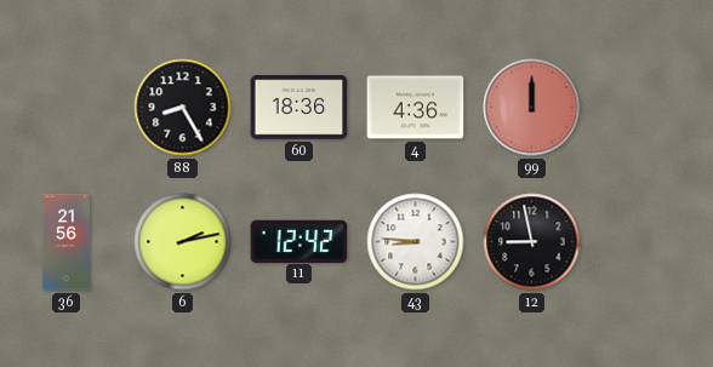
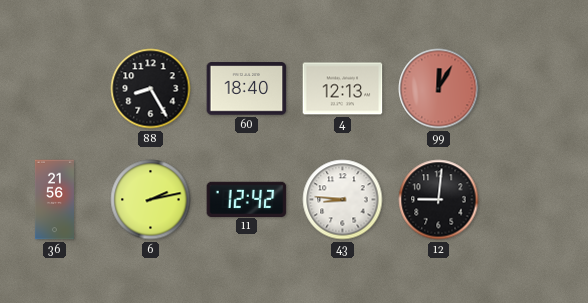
60: 18:36 -> 18:40 (247, 89)
4: 4:36 -> 12:13 (343, 89)
99: 12:00 -> 12:05 (439, 89)
12: 8:58 -> 9:01 (439, 200)
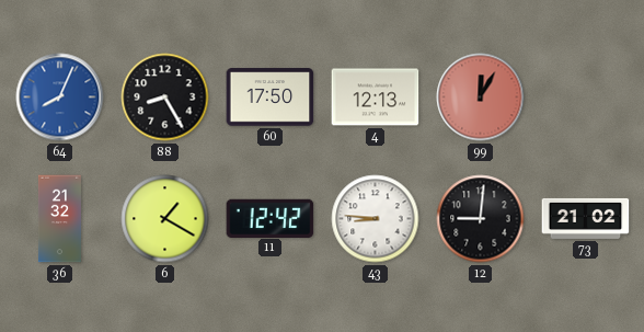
64: none -> 8:04 (60, 98)
60: 18:40 -> 17:50 (271, 98)
36: 21:56 -> 21:32 (59, 219)
6: 2:13 -> 1:20 (165, 219)
73: none -> 21:02 (586, 218)
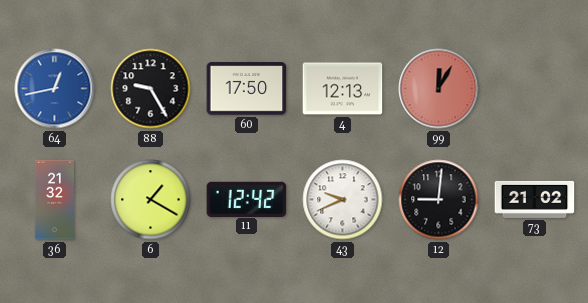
64: 8:04 -> 12:43 (55, 89)
88: 8:25 -> 9:25 (151, 89)
43: 8:46 -> 9:41 (343, 200)
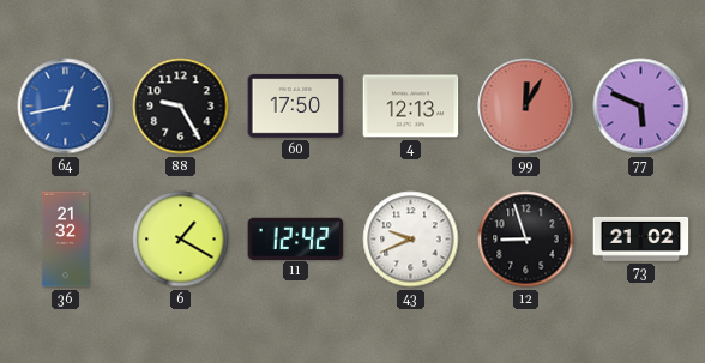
77: none -> 5:49 (641, 107)
12: 9:01 -> 8:57 (526, 240)
